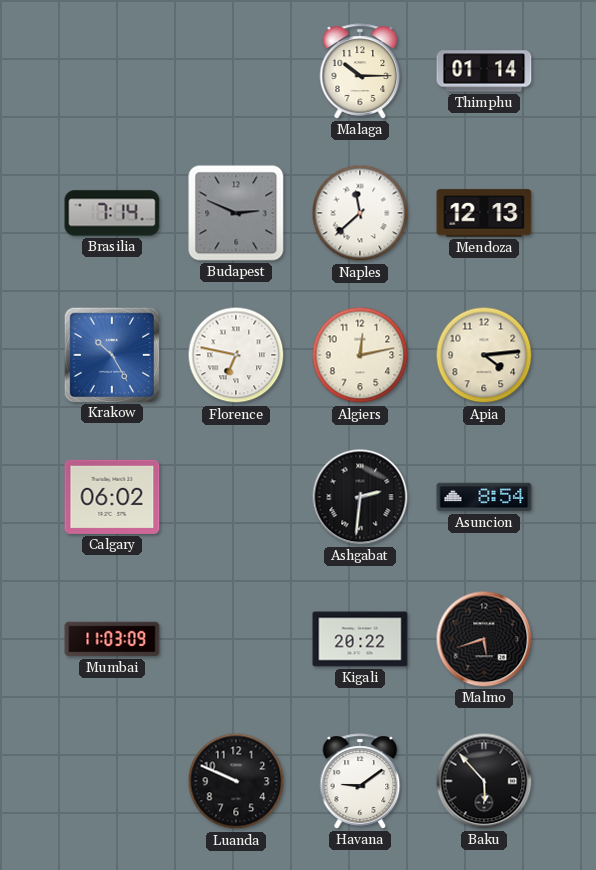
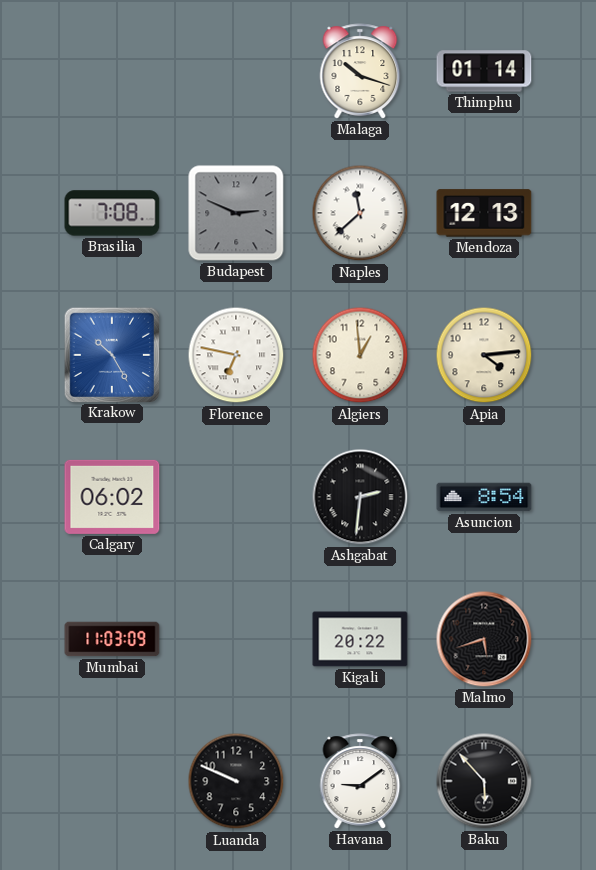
Malaga: 10:15 -> 10:18 (360, 71)
Brasilia: 7:14 -> 7:08 (112, 213)
Algiers: 12:13 -> 12:59 (360, 355)
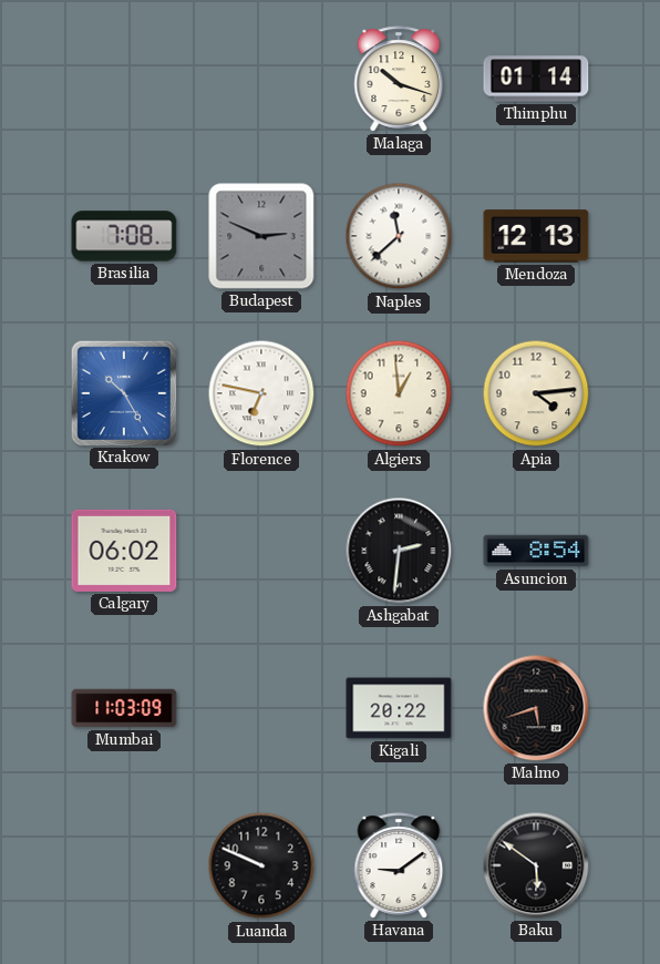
Baku: 5:53 -> 5:51 (536, 865)
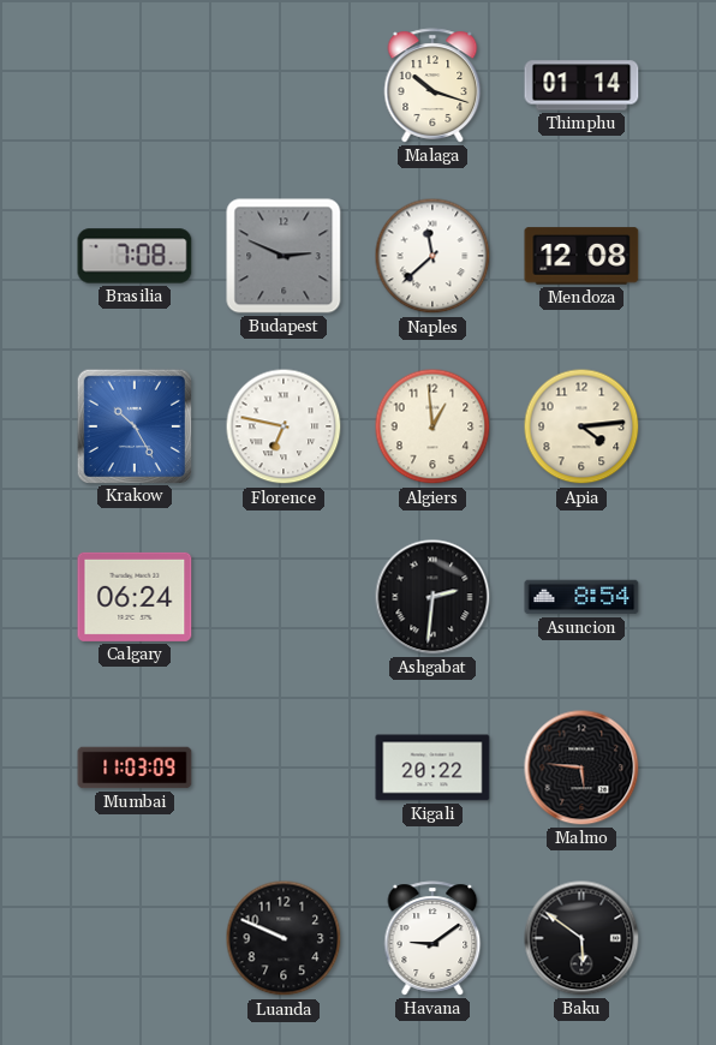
Mendoza: 12:13 -> 12:08 (581, 256)
Calgary: 06:02 -> 06:24 (135, 597)
Malmo: 5:42 -> 5:46 (581, 768)
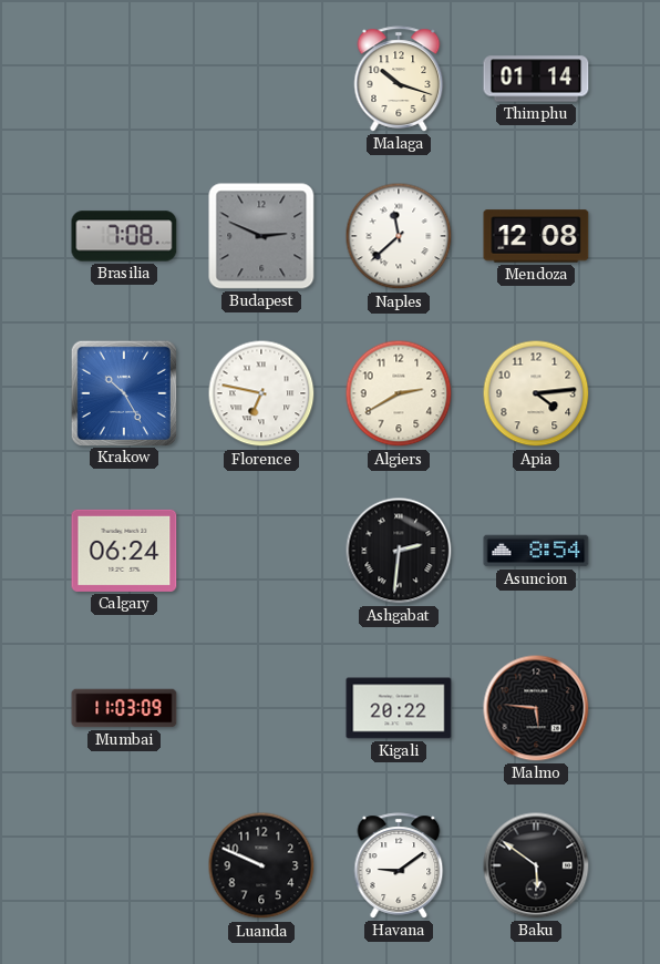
Algiers: 12:59 -> 2:40 (399, 393)
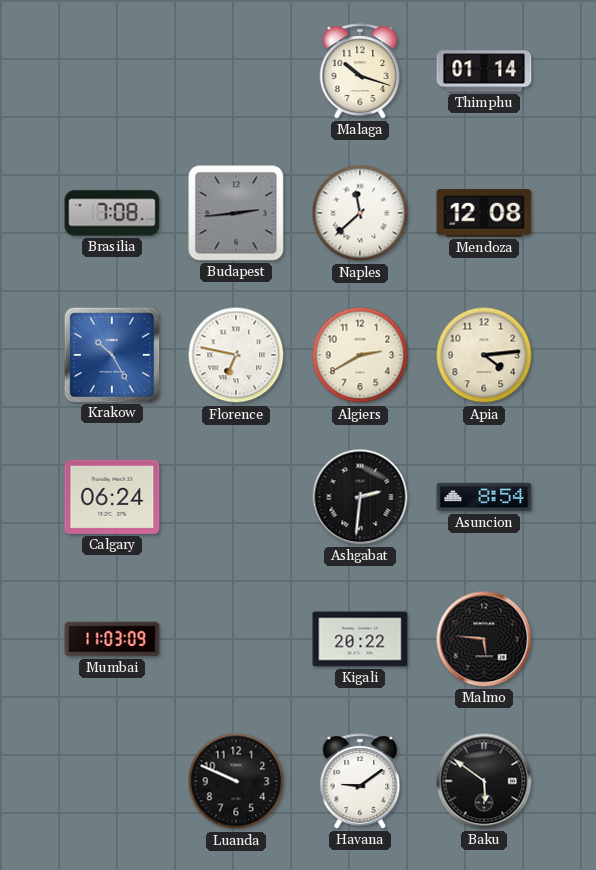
Budapest: 2:49 -> 2:44 (236, 213)
